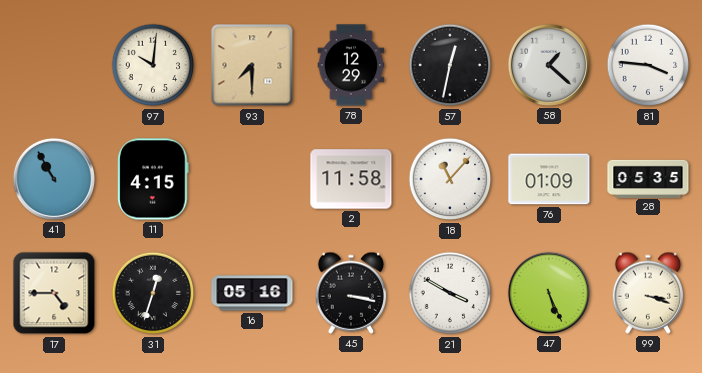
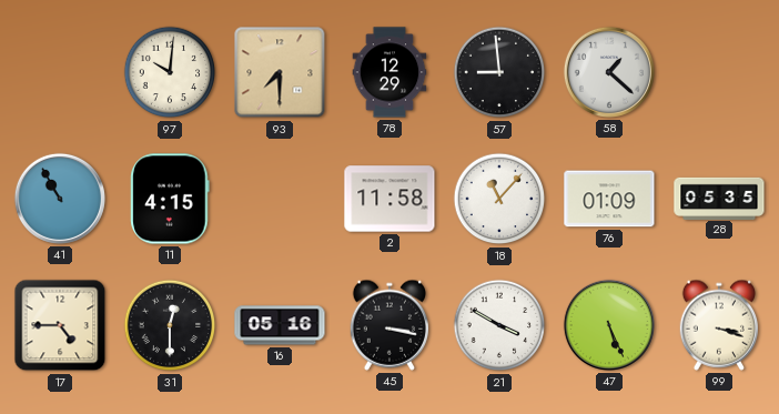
57: 12:32 -> 8:59 (499, 72)
81: 3:46 -> none (648, 65)
31: 12:33 -> 12:30 (170, 325)
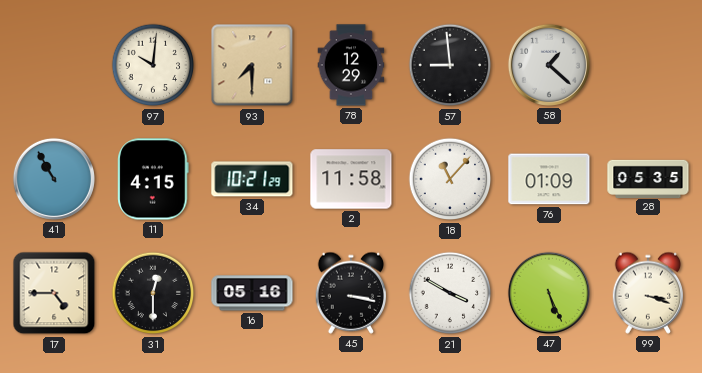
34: none -> 10:21 (252, 179)
